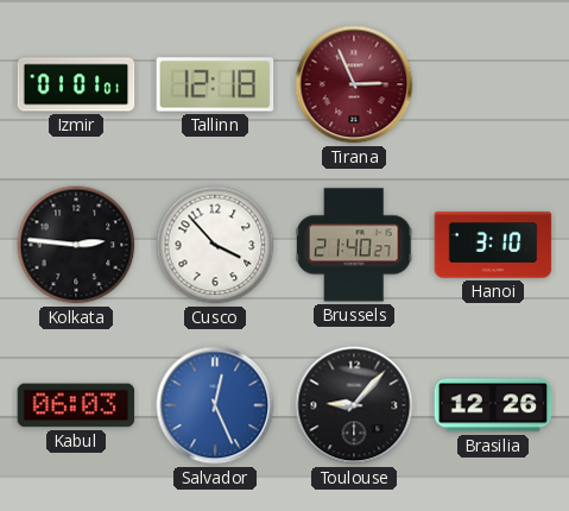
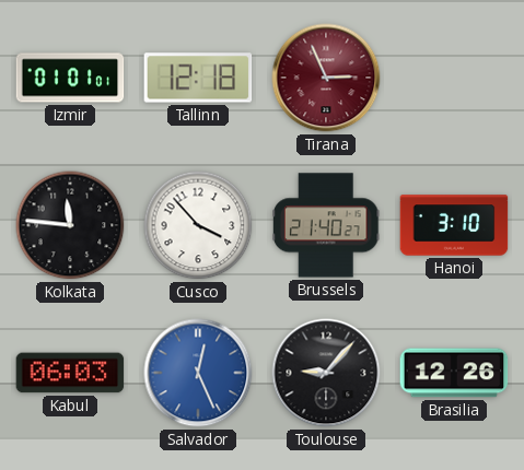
Kolkata: 2:46 -> 11:46 (70, 225)
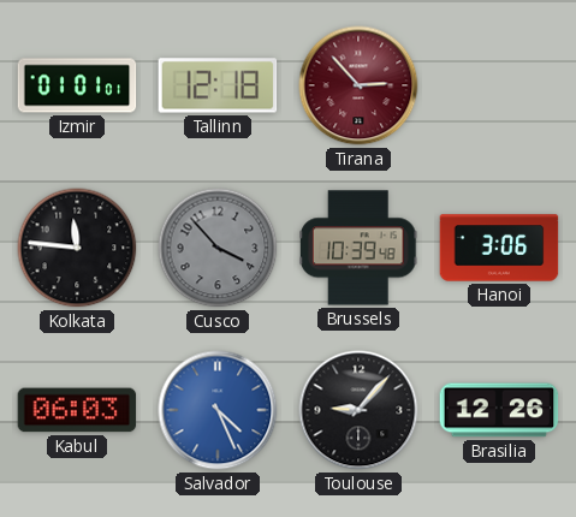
Tirana: 2:56 -> 2:53 (358, 85)
Cusco dial: white -> grey (218, 248)
Brussels: 21:40 -> 10:39 (360, 248)
Hanoi: 3:10 -> 3:06 (499, 248)
Salvador: 12:26 -> 4:26 (218, 410)
